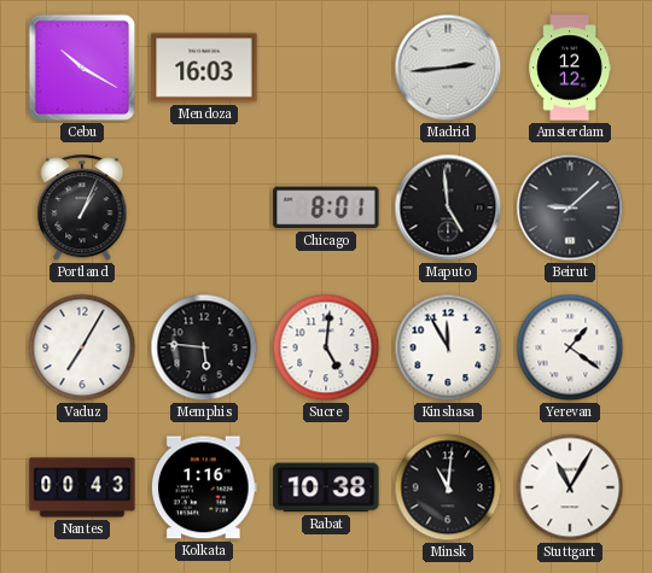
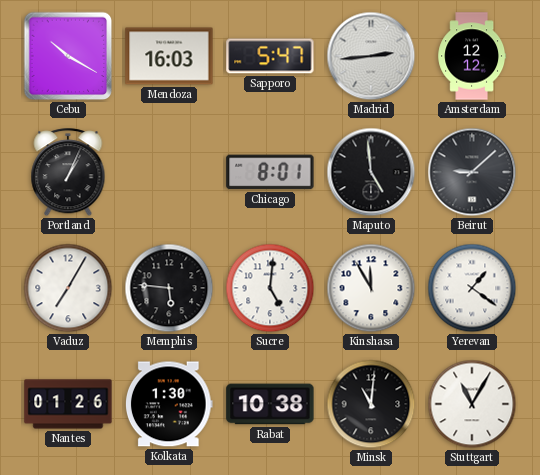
Sapporo: none -> 5:47 (270, 56)
Nantes: 00:43 -> 01:26 (68, 404)
Kolkata: 1:16 -> 1:30 (169, 404)
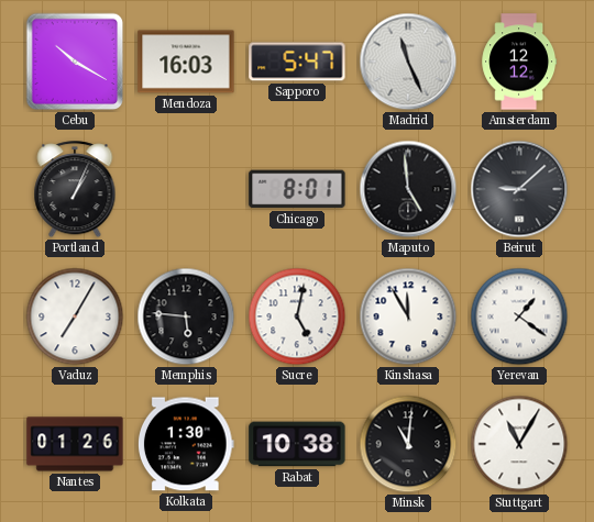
Madrid: 2:44 -> 11:26 (408, 62)
Sucre: 5:01 -> 5:02 (297, 316)
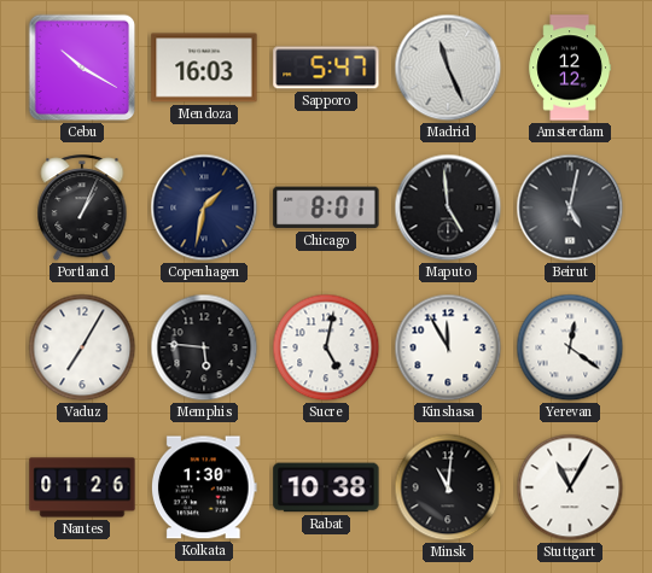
Copenhagen: none -> 1:32 (204, 207)
Beirut: 9:08 -> 5:02 (570, 207)
Yerevan: 1:21 -> 12:21 (570, 347)
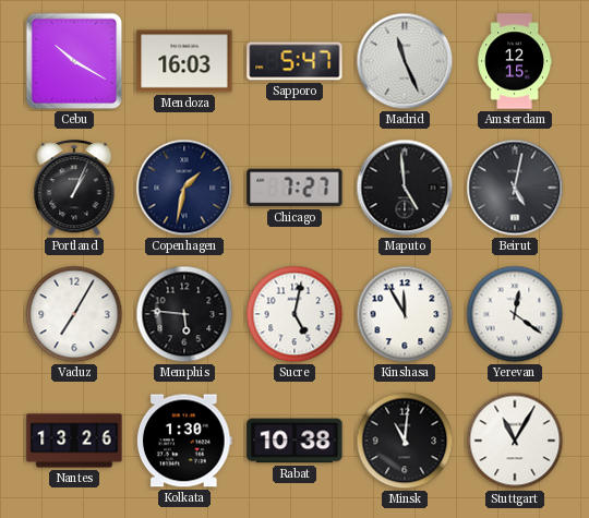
Amsterdam: 12:12 -> 12:15 (515, 61)
Chicago: 8:01 -> 7:27 (294, 188)
Nantes: 01:26 -> 13:26 (74, 441)
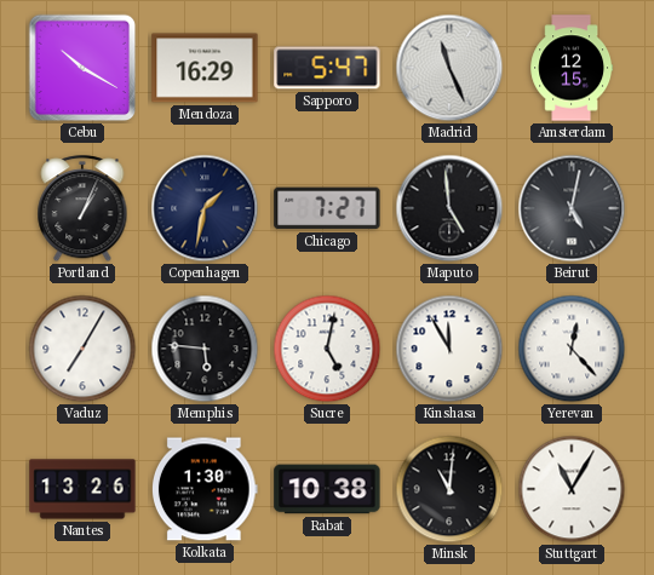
Mendoza: 16:03 -> 16:29 (205, 68)
Yerevan: 12:21 -> 12:23 (572, 349)
